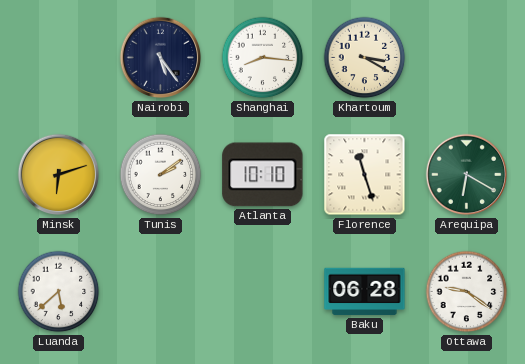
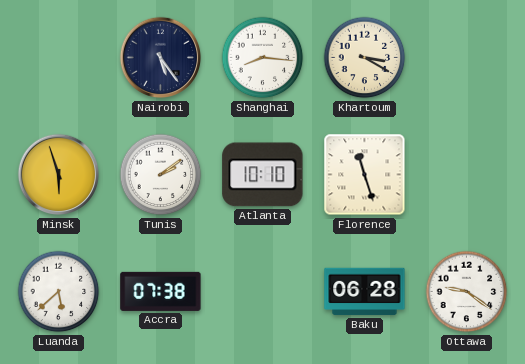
Minsk: 6:12 -> 5:57 (59, 175)
Arequipa: 6:20 -> none (467, 175)
Accra: none -> 07:38 (161, 291)
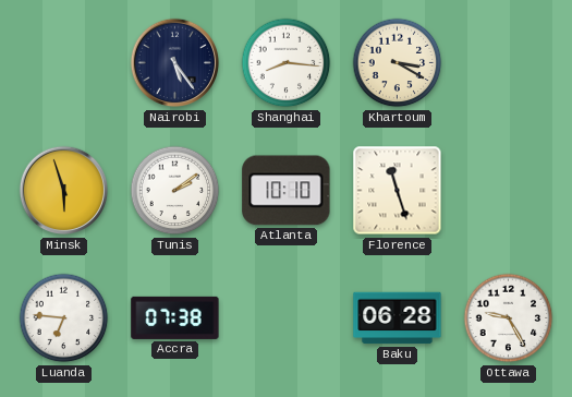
Luanda: 5:38 -> 6:46 (64, 318)
Ottawa: 9:21 -> 9:25 (509, 318)
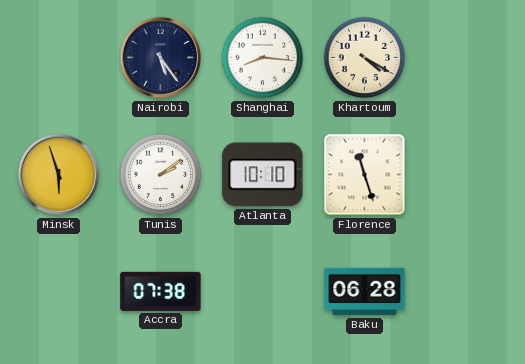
Khartoum: 3:20 -> 4:20 (365, 58)
Luanda: 6:46 -> none (64, 318)
Ottawa: 9:25 -> none (509, 318)
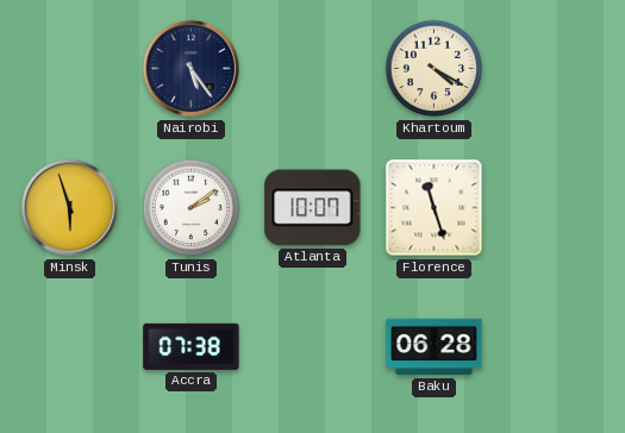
Shanghai: 8:16 -> none (263, 58)
Atlanta: 10:10 -> 10:07 (313, 208)
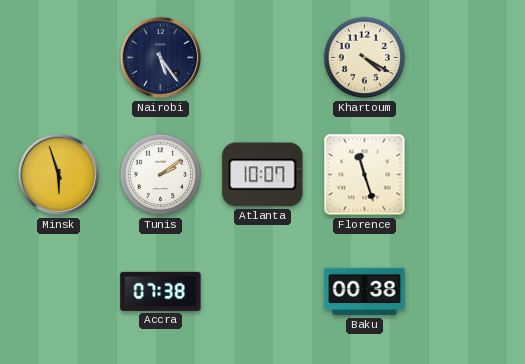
Baku: 06:28 -> 00:38 (365, 292)
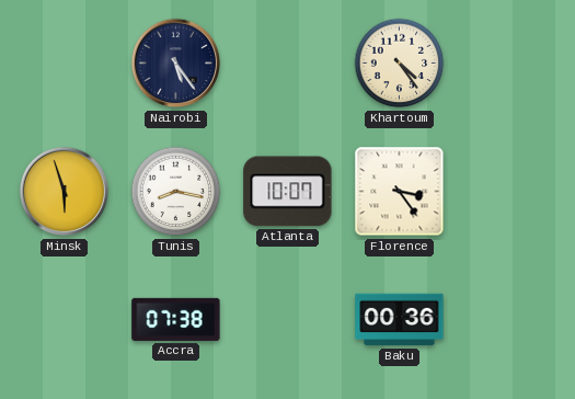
Khartoum: 4:20 -> 4:24 (400, 64)
Tunis: 2:09 -> 8:17 (176, 192)
Florence: 11:27 -> 3:24 (400, 192)
Baku: 00:38 -> 00:36 (400, 320)
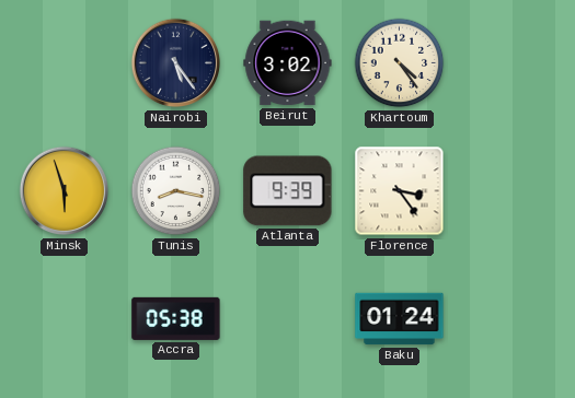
Beirut: none -> 3:02 (288, 63)
Atlanta: 10:07 -> 9:39 (288, 191)
Accra: 07:38 -> 05:38 (176, 318)
Baku: 00:36 -> 01:24 (400, 319)
